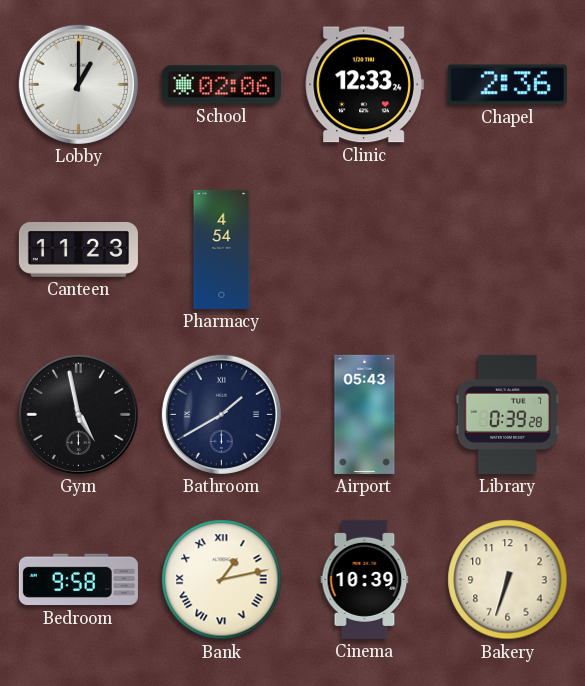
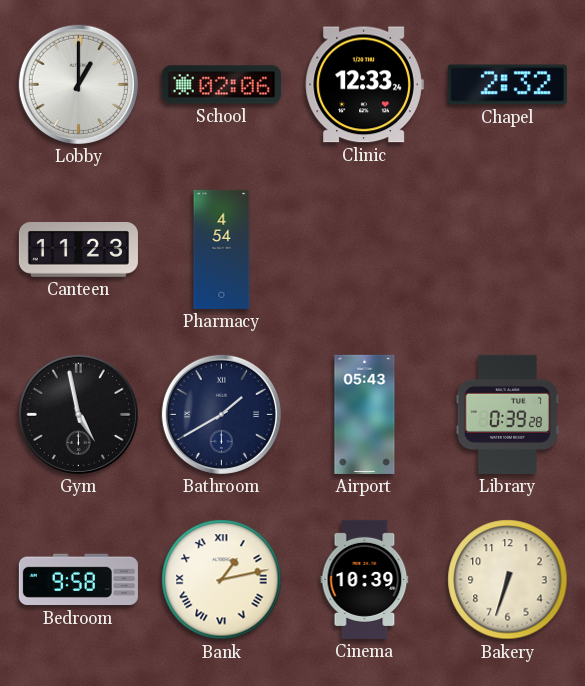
Chapel: 2:36 -> 2:32 (507, 85)
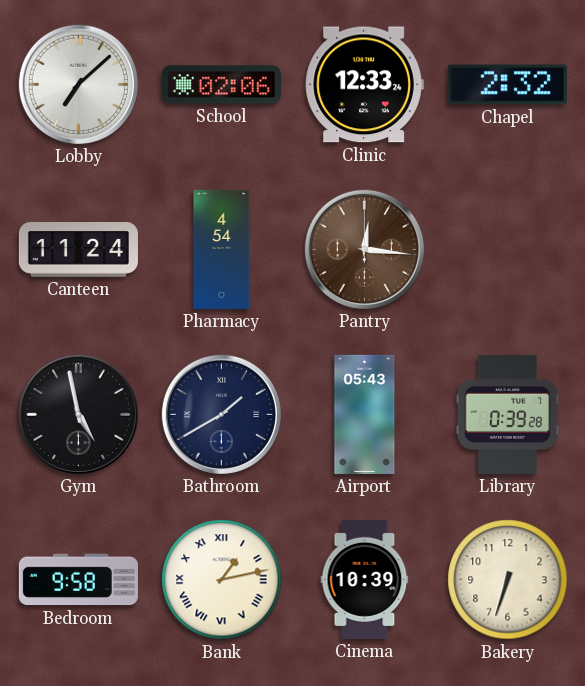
Lobby: 1:00 -> 7:08 (78, 84)
Canteen: 11:23 -> 11:24 (78, 250)
Pantry: none -> 12:16 (364, 249)
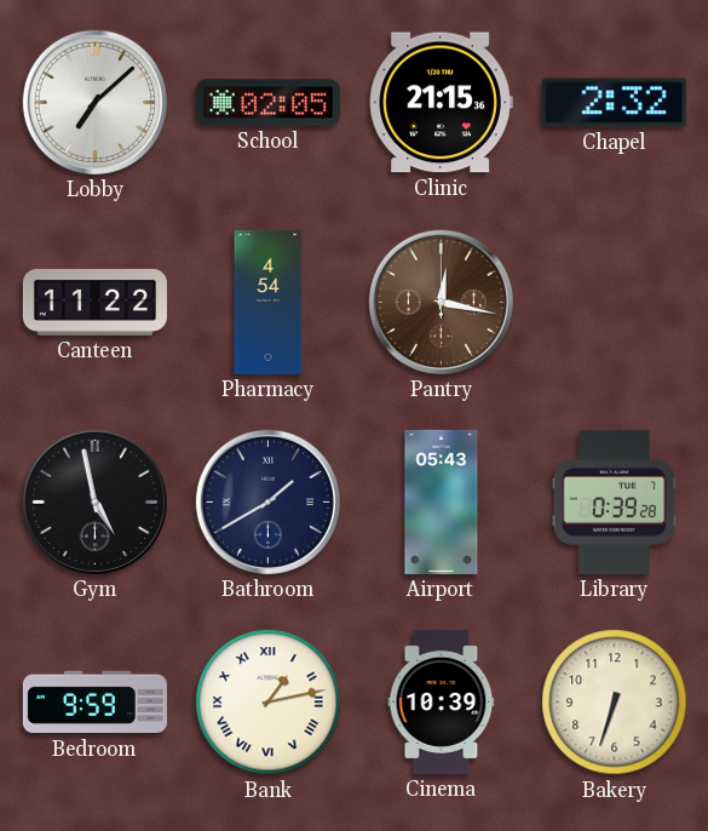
School: 02:06 -> 02:05 (267, 103)
Clinic: 12:33 -> 21:15 (441, 103)
Canteen: 11:24 -> 11:22 (94, 303)
Pantry: 12:16 -> 12:17 (441, 302)
Bedroom: 9:58 -> 9:59 (94, 703)
